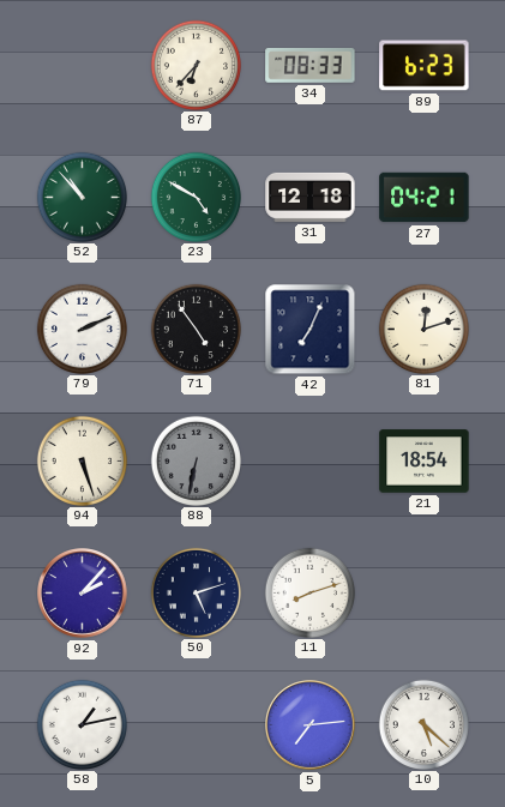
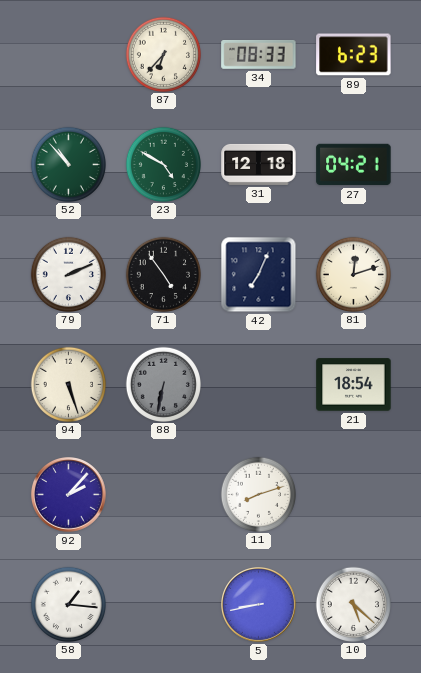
50: 5:12 -> none (196, 592)
58: 1:13 -> 1:16 (68, 604)
5: 7:14 -> 8:43 (259, 605)
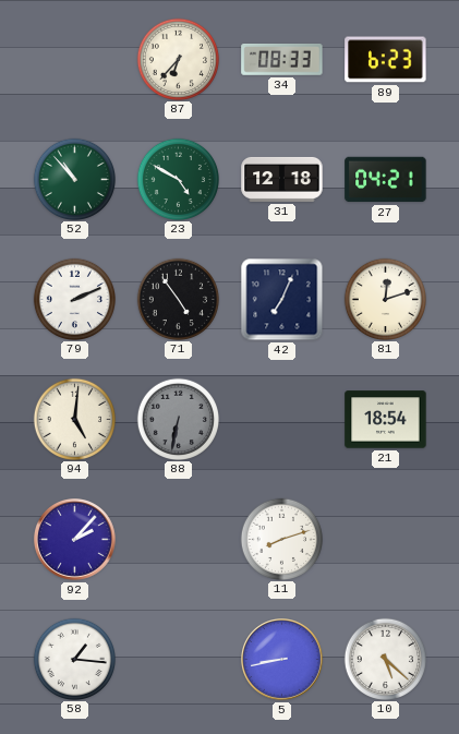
94: 5:27 -> 5:01 (74, 419)
